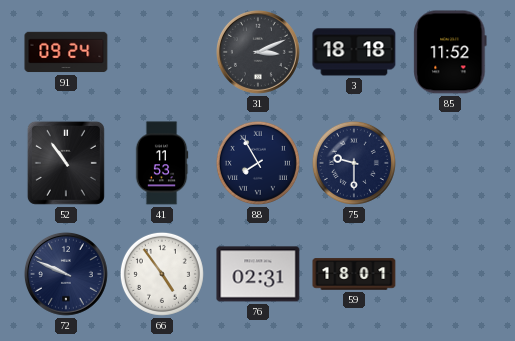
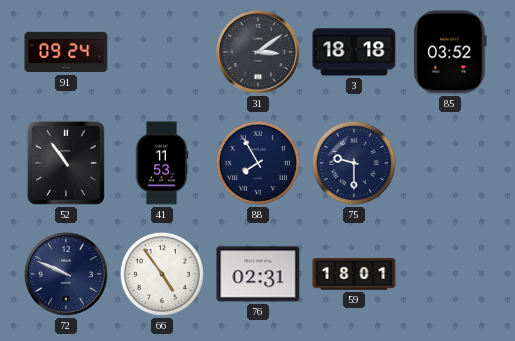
31: 3:11 -> 3:09 (258, 52)
85: 11:52 -> 03:52 (450, 52)
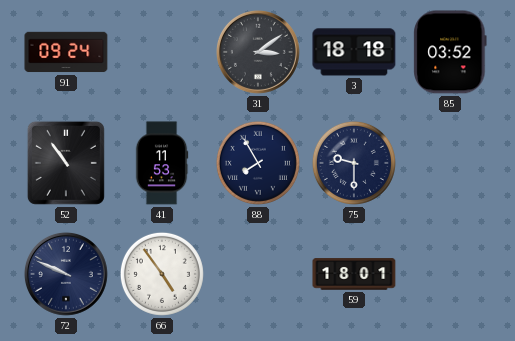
76: 02:31 -> none (258, 274)
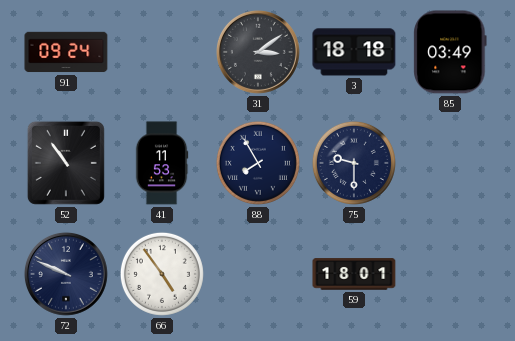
85: 03:52 -> 03:49 (450, 52)
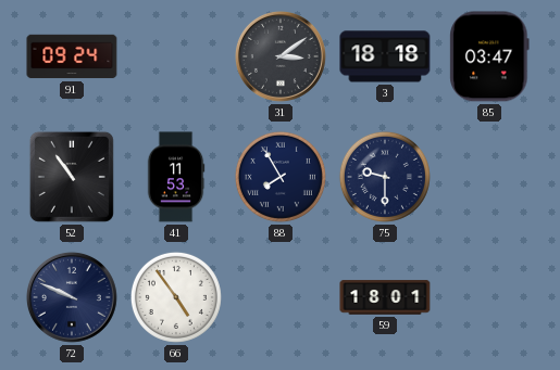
85: 03:49 -> 03:47 (489, 56)
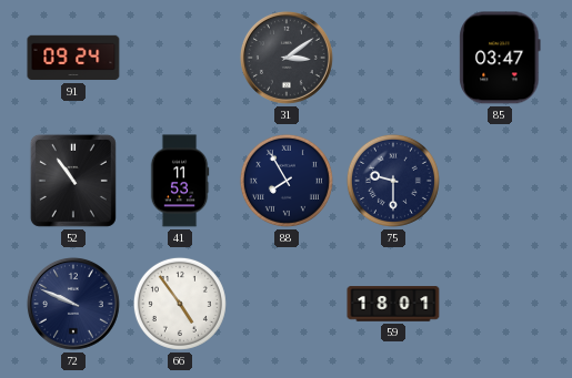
3: 18:18 -> none (385, 56)
